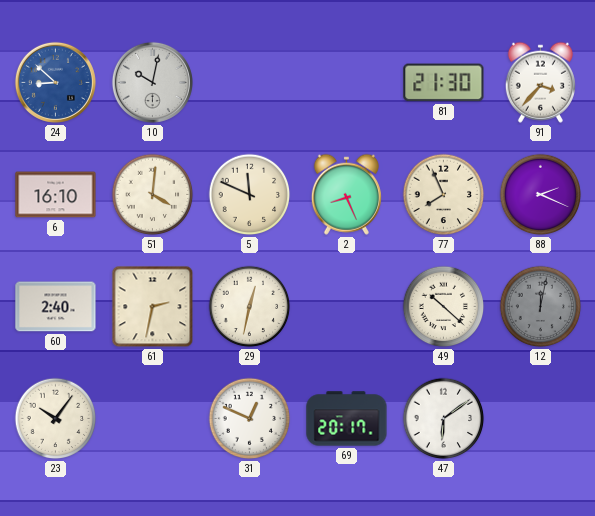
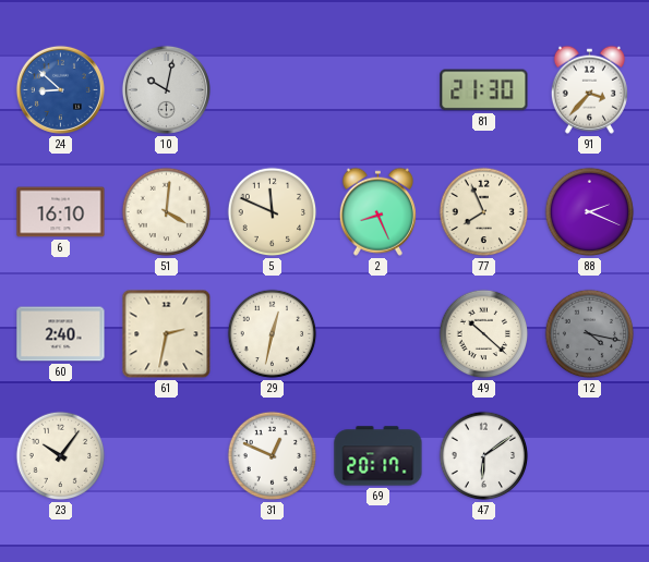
12: 12:02 -> 4:17 (590, 334)
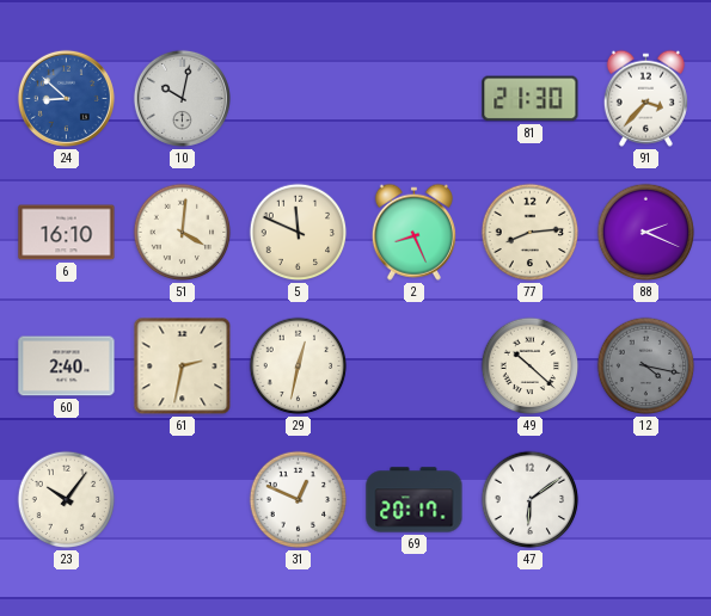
77: 7:56 -> 8:14 (531, 233)
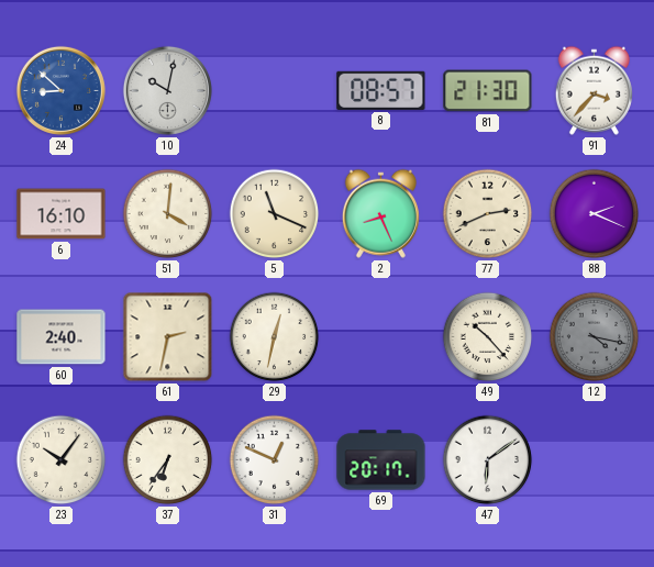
8: none -> 08:57 (381, 90)
5: 11:49 -> 11:19 (275, 214)
77: 8:14 -> 2:41 (488, 214)
49: 10:22 -> 10:23 (488, 337)
37: none -> 6:36 (168, 460)
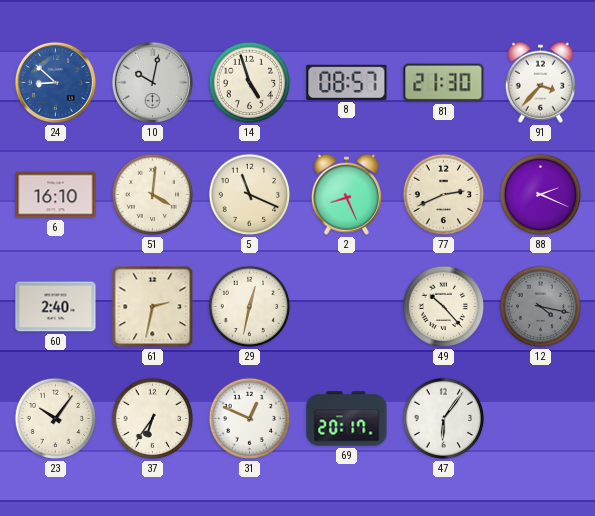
14: none -> 4:57 (250, 83)
47: 6:09 -> 6:06 (444, 419)
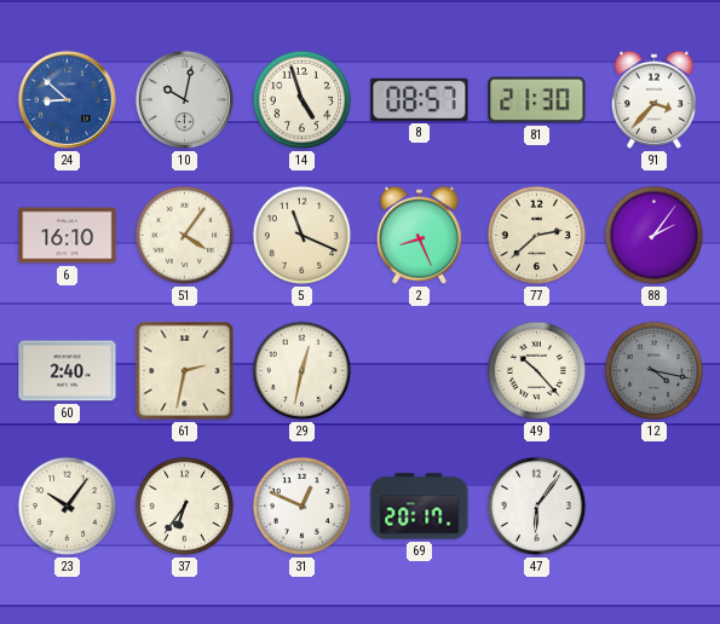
51: 4:01 -> 4:06 (185, 236)
77: 2:41 -> 2:38 (537, 236)
88: 2:19 -> 2:06 (655, 236)
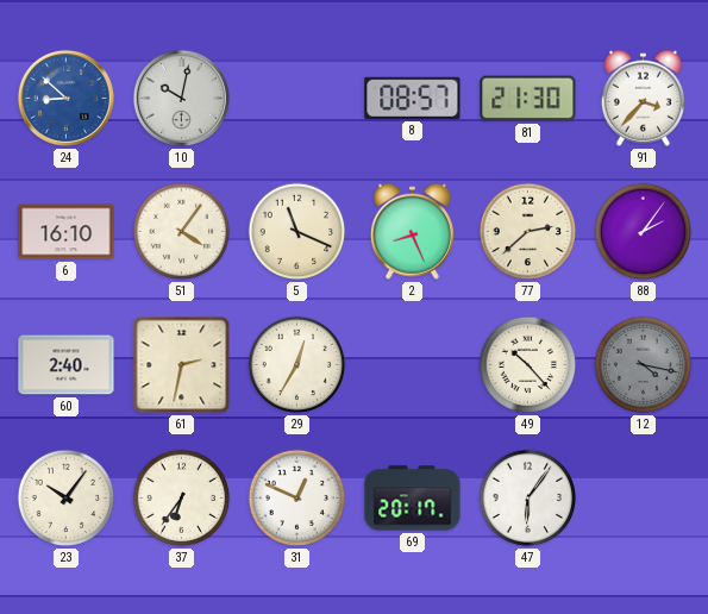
14: 4:57 -> none (303, 100)
29: 12:32 -> 12:35 (297, 365)
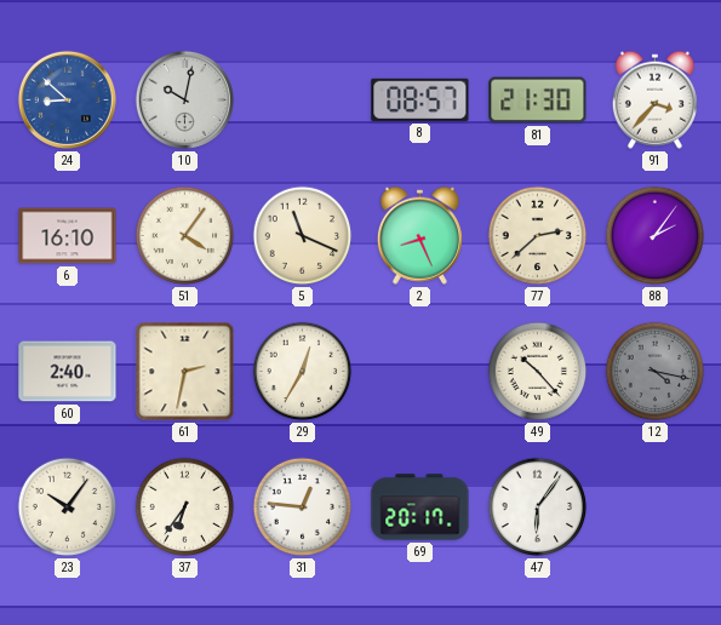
31: 12:49 -> 12:46 (303, 508)
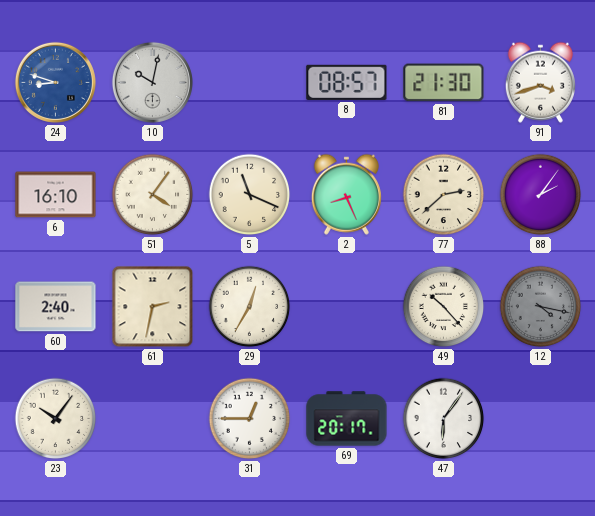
24: 8:52 -> 8:48 (55, 82)
91: 3:37 -> 3:42 (540, 82)
37: 6:36 -> none (185, 508)
31: 12:46 -> 12:45 (250, 419)
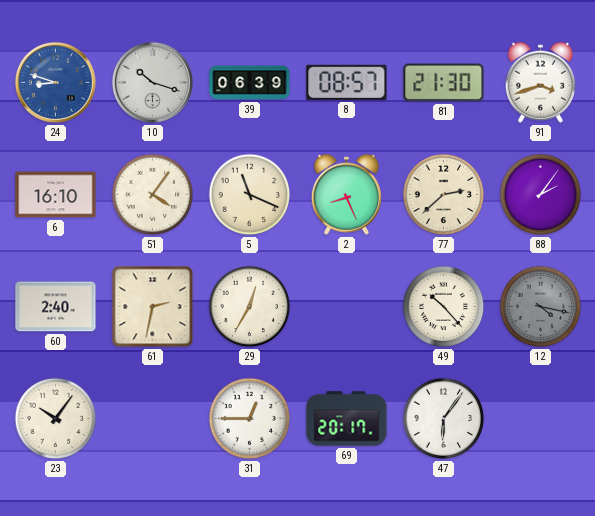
10: 10:02 -> 10:18 (152, 82)
39: none -> 06:39 (250, 83)
